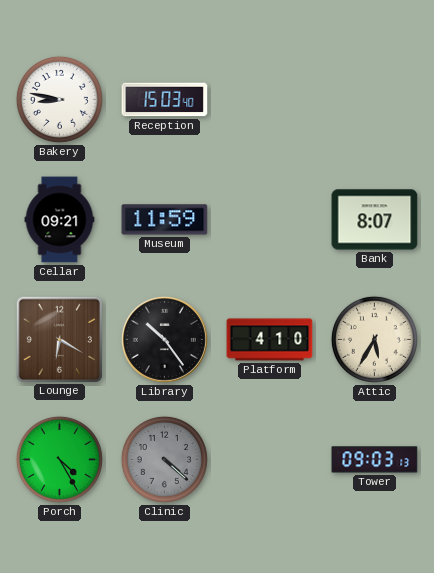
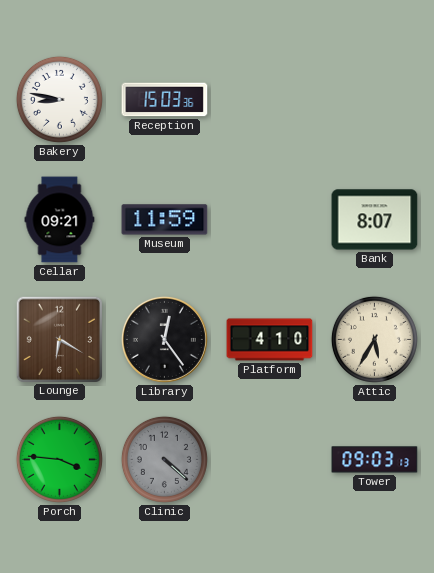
Reception: 15:03:40 -> 15:03:36 (165, 100)
Library: 10:24 -> 12:24 (164, 339)
Porch: 4:25 -> 3:46 (59, 459)
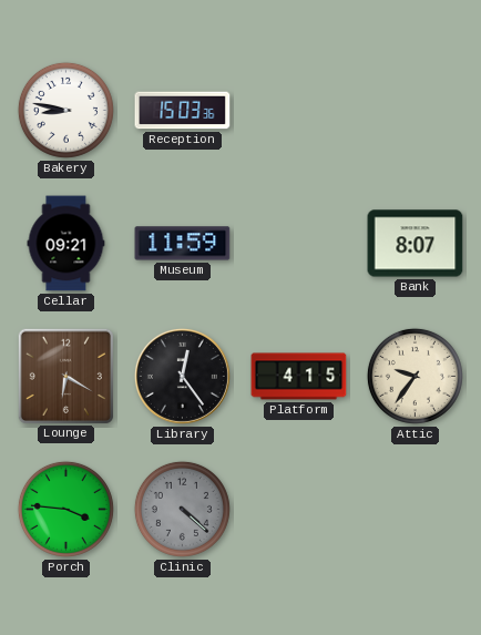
Platform: 4:10 -> 4:15 (299, 377)
Attic: 5:35 -> 9:36 (415, 376)
Tower: 09:03 -> none (375, 460)
